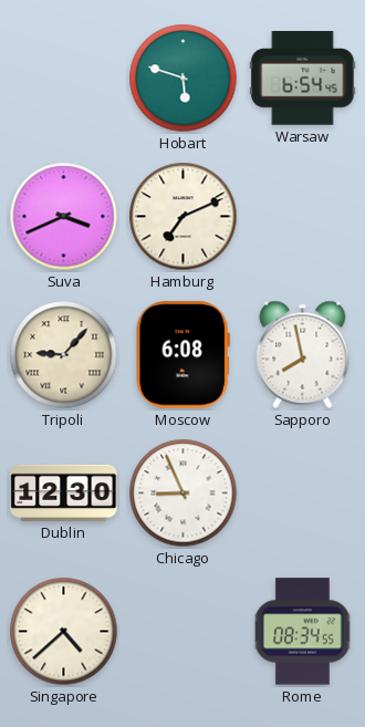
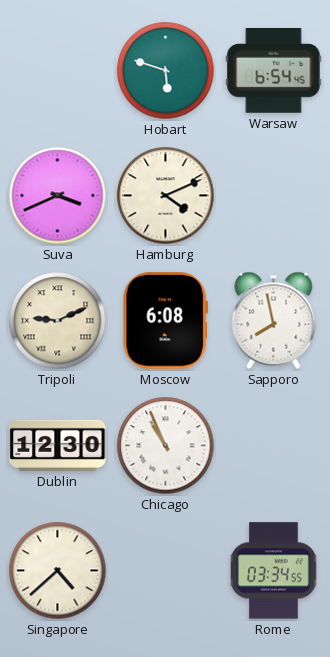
Hamburg: 7:11 -> 4:11 (166, 196)
Tripoli: 9:07 -> 9:11 (58, 321)
Chicago: 8:56 -> 10:56 (166, 446)
Rome: 08:34 -> 03:34 (274, 571)
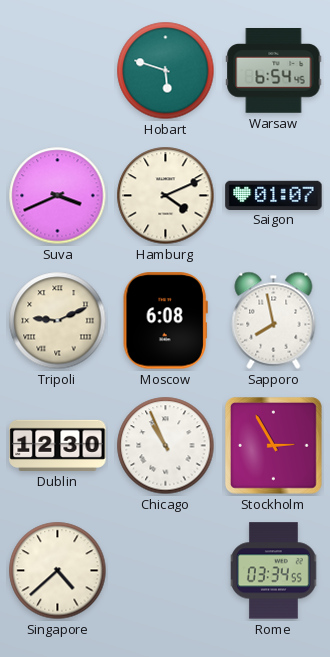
Saigon: none -> 01:07 (274, 195)
Stockholm: none -> 2:55 (274, 446)
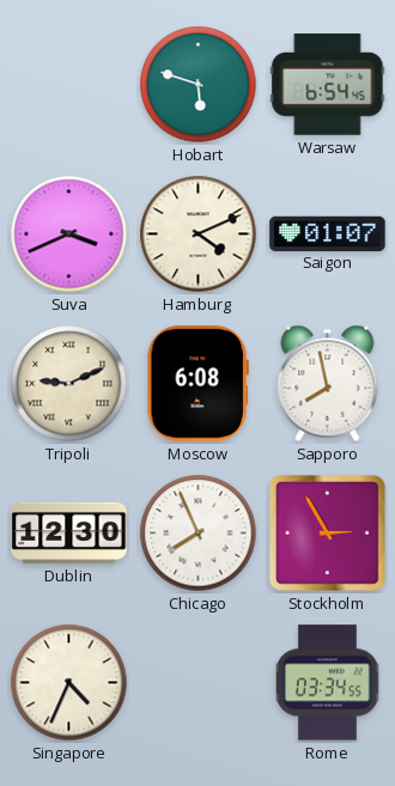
Chicago: 10:56 -> 7:56 (199, 534)
Singapore: 4:38 -> 4:34 (69, 683)
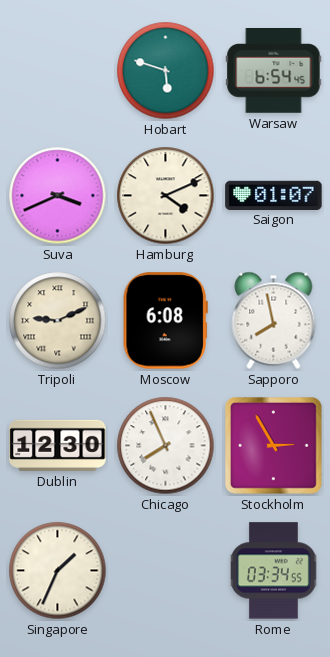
Singapore: 4:34 -> 1:34 (58, 571)
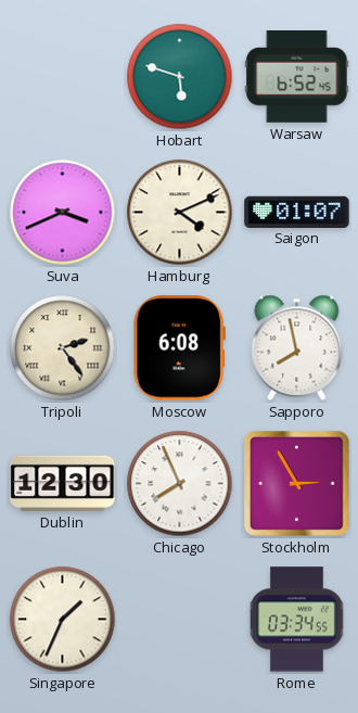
Warsaw: 6:54 -> 6:52 (297, 77)
Tripoli: 9:11 -> 2:24 (63, 348)
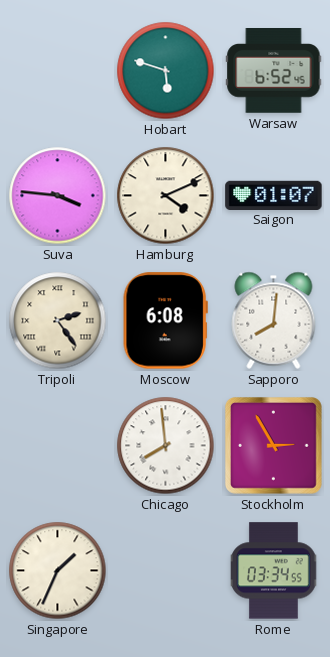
Suva: 3:41 -> 3:46 (58, 196)
Sapporo: 7:58 -> 8:01 (274, 320)
Dublin: 12:30 -> none (63, 483)
Chicago: 7:56 -> 7:59 (166, 446)
